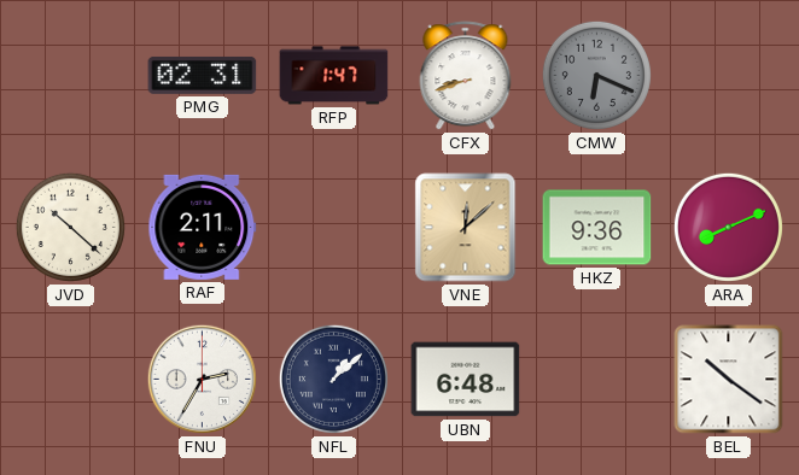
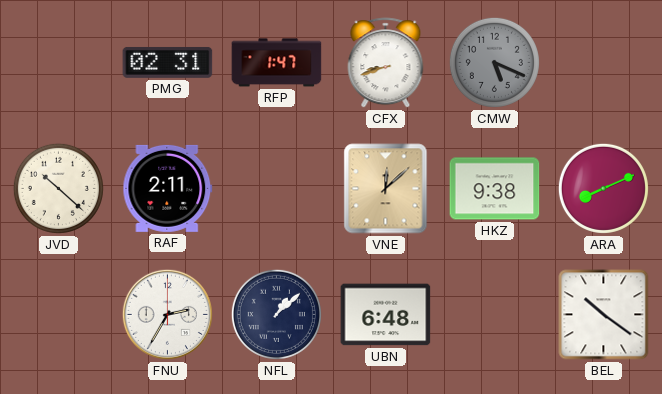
CMW: 6:19 -> 5:19 (494, 62)
HKZ: 9:36 -> 9:38 (495, 189)
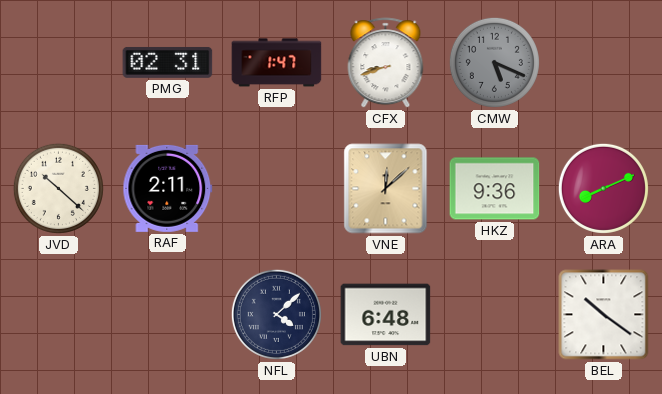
HKZ: 9:38 -> 9:36 (495, 189)
FNU: 2:35 -> none (167, 314)
NFL: 1:08 -> 4:08 (276, 314)
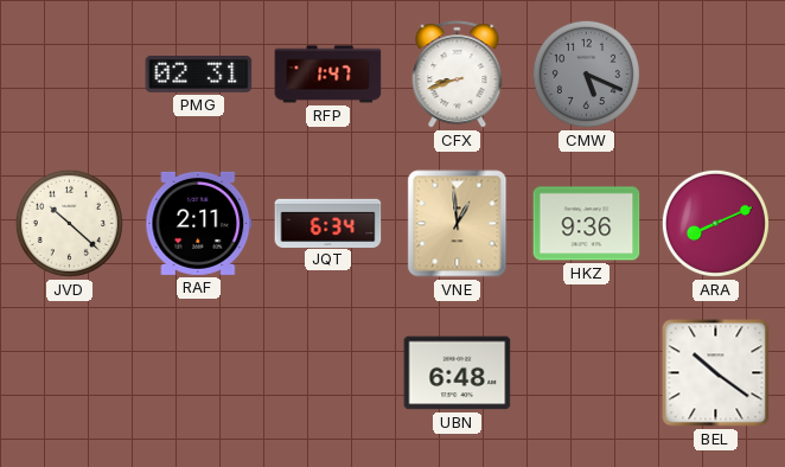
JQT: none -> 6:34 (328, 223)
VNE: 12:08 -> 12:59 (458, 224)
NFL: 4:08 -> none (276, 314)
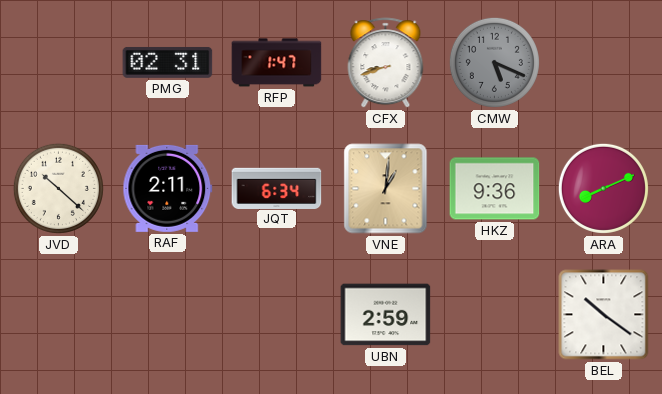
VNE: 12:59 -> 1:01 (386, 189)
UBN: 6:48 -> 2:59 (386, 315)
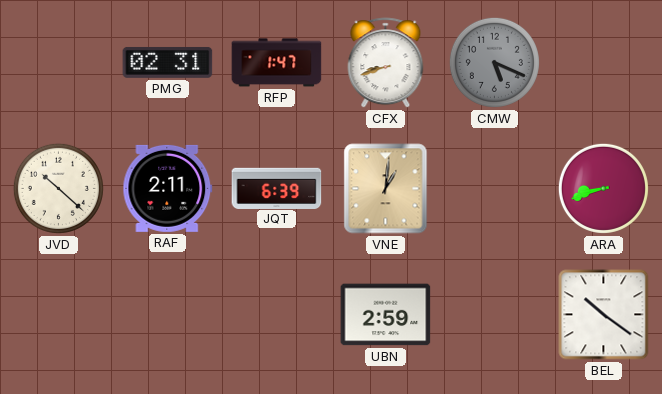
JQT: 6:34 -> 6:39 (277, 188)
HKZ: 9:36 -> none (495, 189)
ARA: 8:11 -> 8:42 (603, 188)
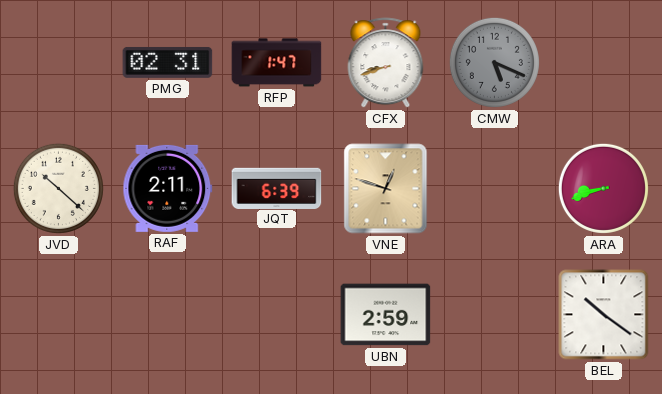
VNE: 1:01 -> 12:48 (386, 189)
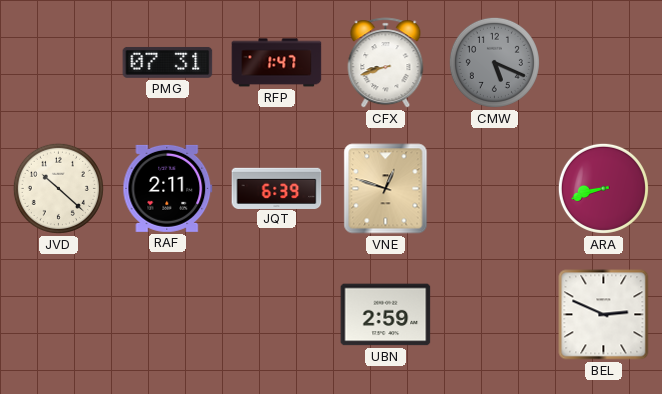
PMG: 02:31 -> 07:31 (168, 63)
BEL: 10:21 -> 2:49 (604, 315)
